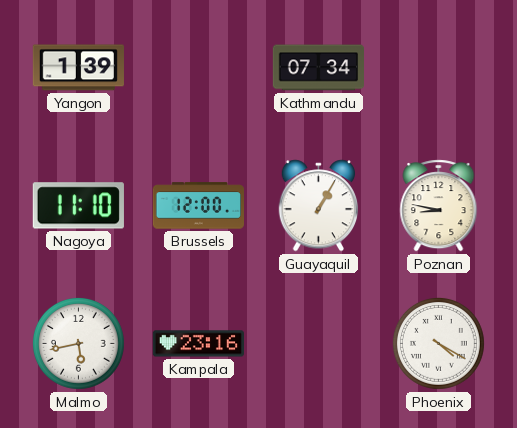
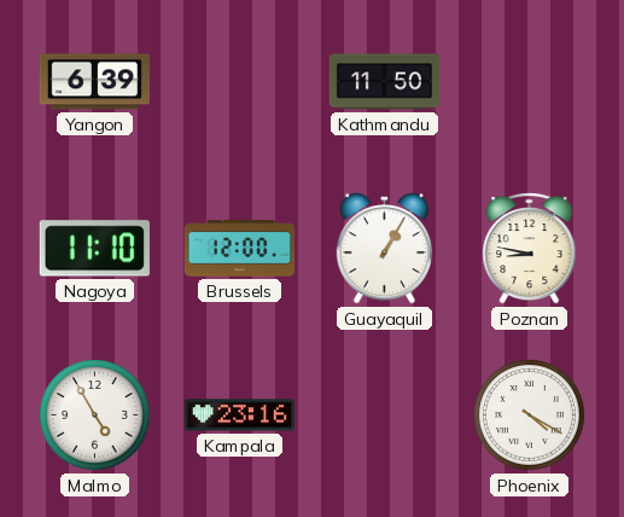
Yangon: 1:39 -> 6:39 (94, 82)
Kathmandu: 07:34 -> 11:50 (384, 82)
Malmo: 5:43 -> 4:55 (94, 414)
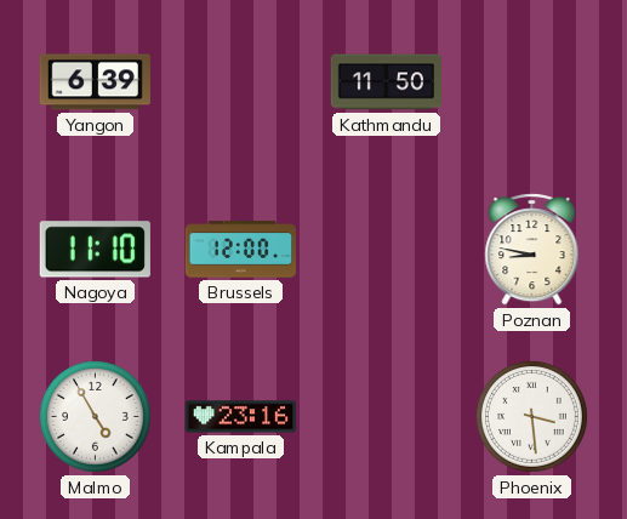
Guayaquil: 1:05 -> none (385, 249)
Phoenix: 4:20 -> 3:29 (531, 416)
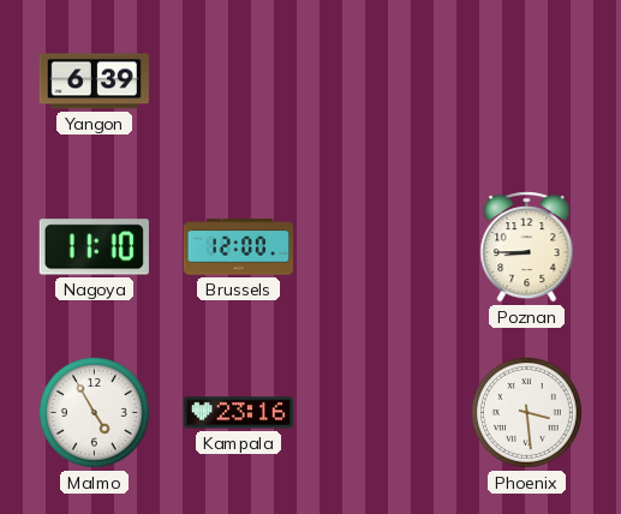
Kathmandu: 11:50 -> none (386, 82)
Poznan: 8:47 -> 8:45 (527, 247)
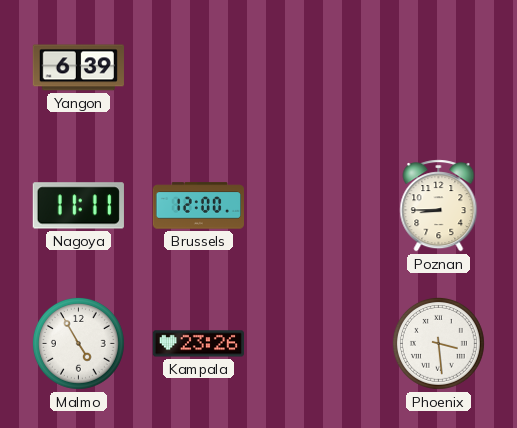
Nagoya: 11:10 -> 11:11 (78, 206)
Kampala: 23:16 -> 23:26 (198, 344)
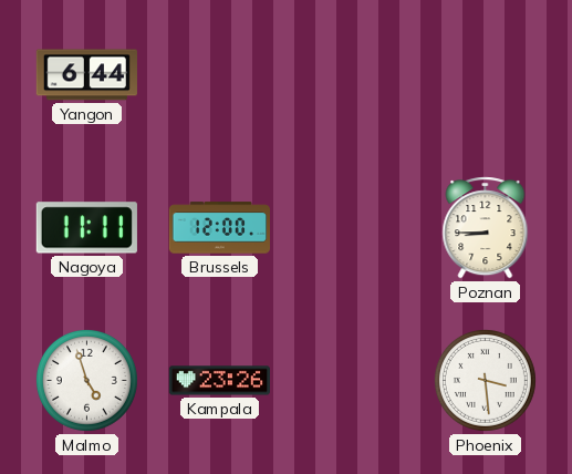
Yangon: 6:39 -> 6:44 (86, 75)
Malmo: 4:55 -> 4:57 (86, 380)
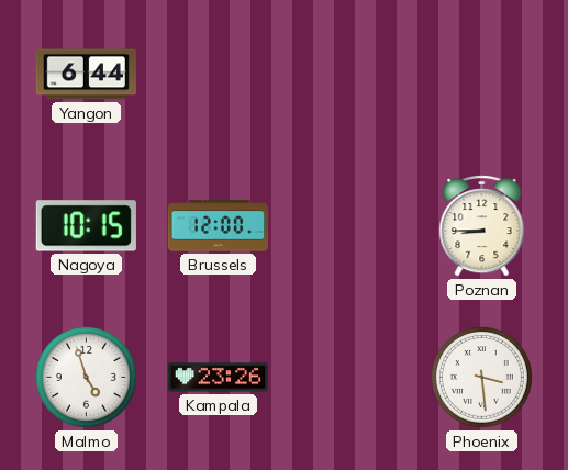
Nagoya: 11:11 -> 10:15 (86, 226)
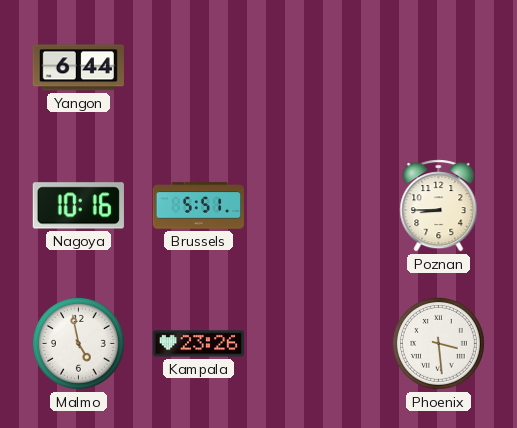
Nagoya: 10:15 -> 10:16 (78, 206)
Brussels: 12:00 -> 5:51 (198, 206)
Malmo: 4:57 -> 4:58 (78, 343)
